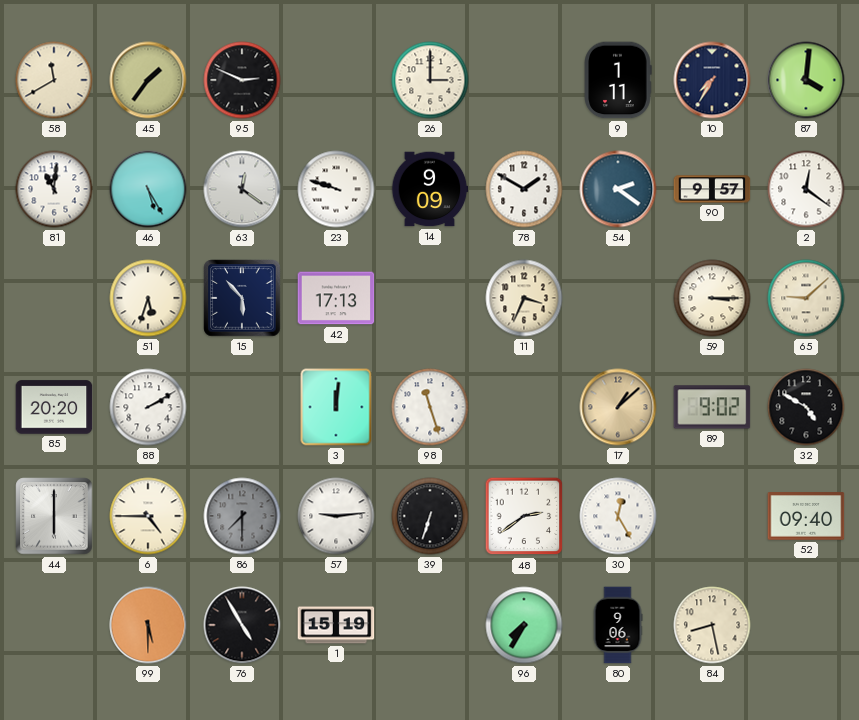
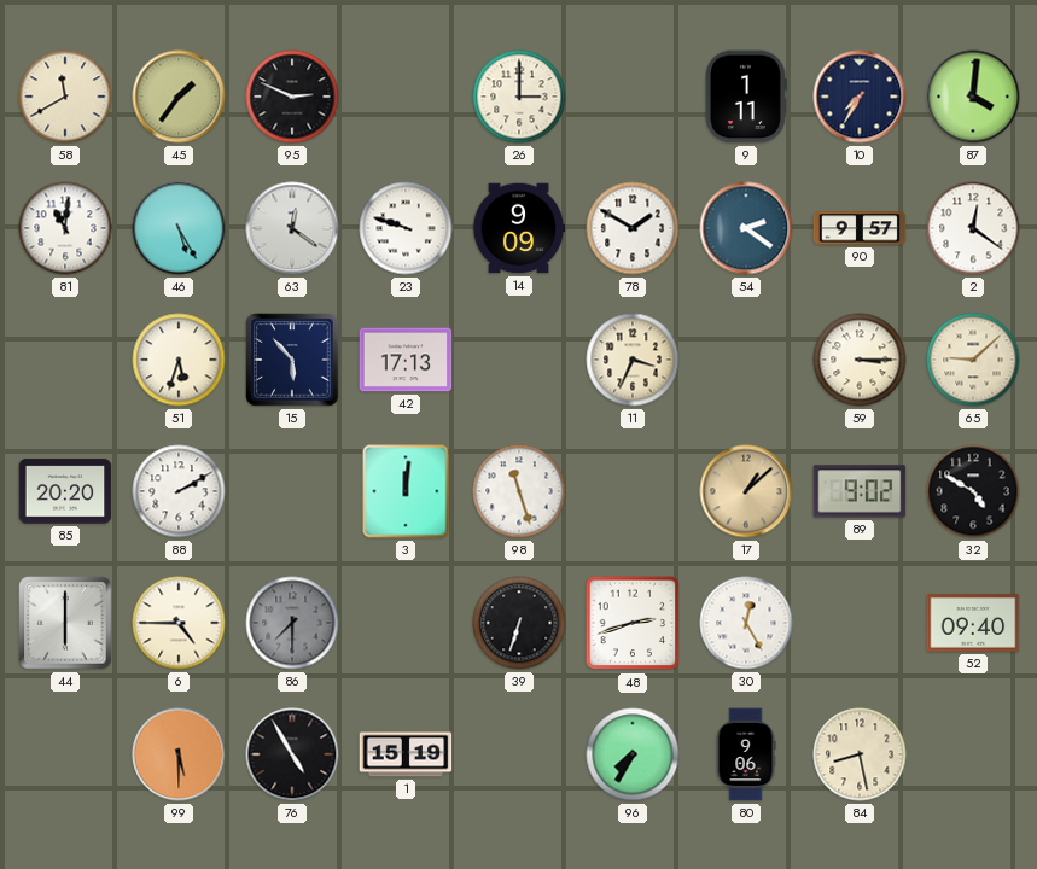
57: 9:14 -> none (336, 516)
48: 2:39 -> 2:42 (633, 623)
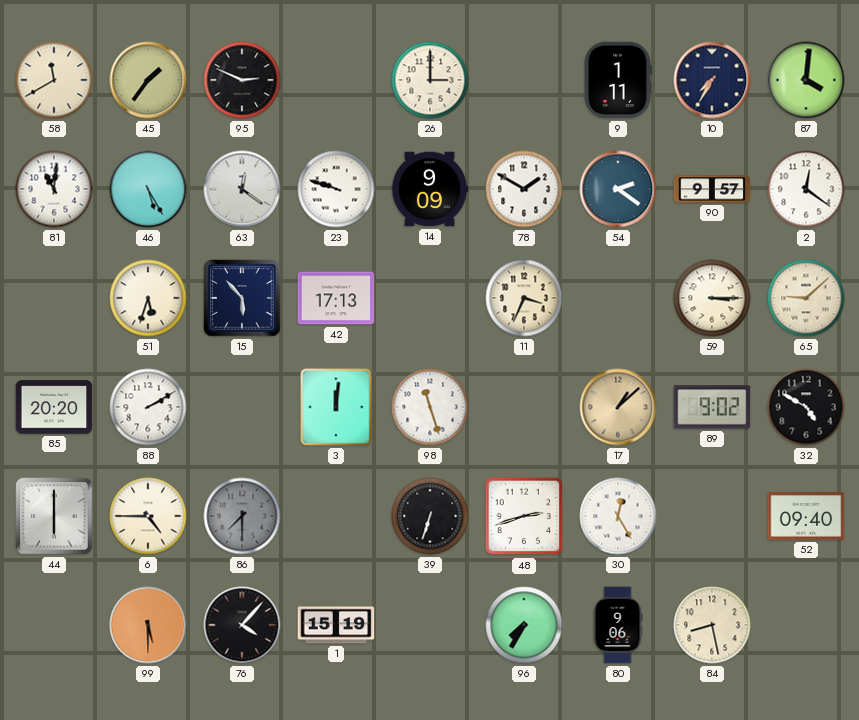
76: 4:55 -> 4:07 (242, 625)
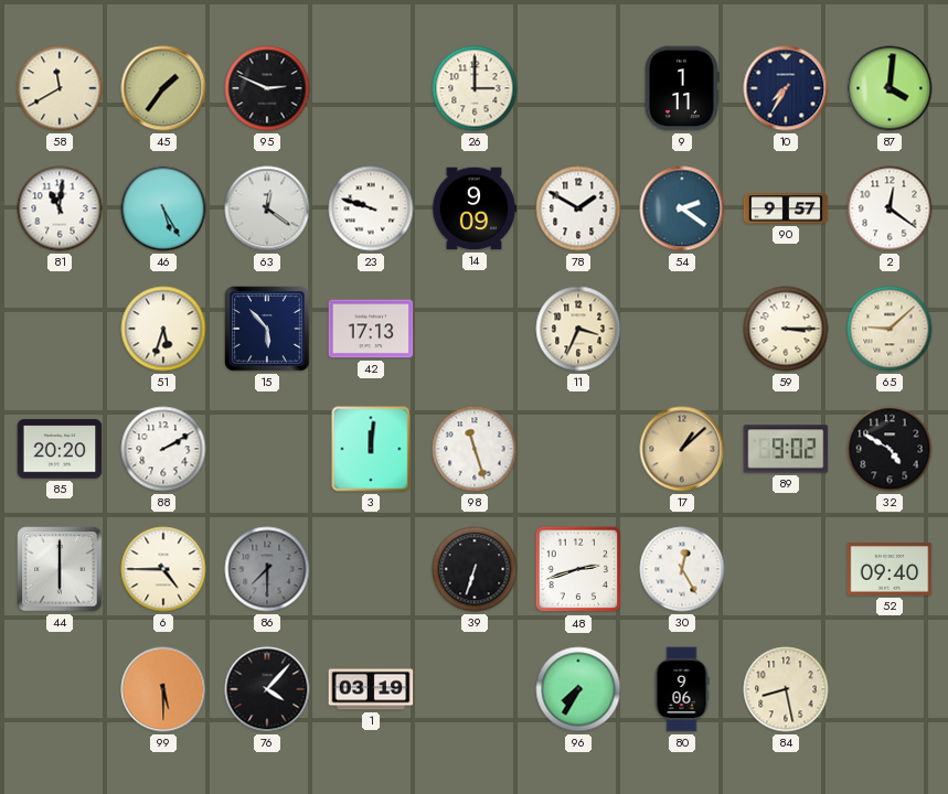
1: 15:19 -> 03:19 (371, 689)
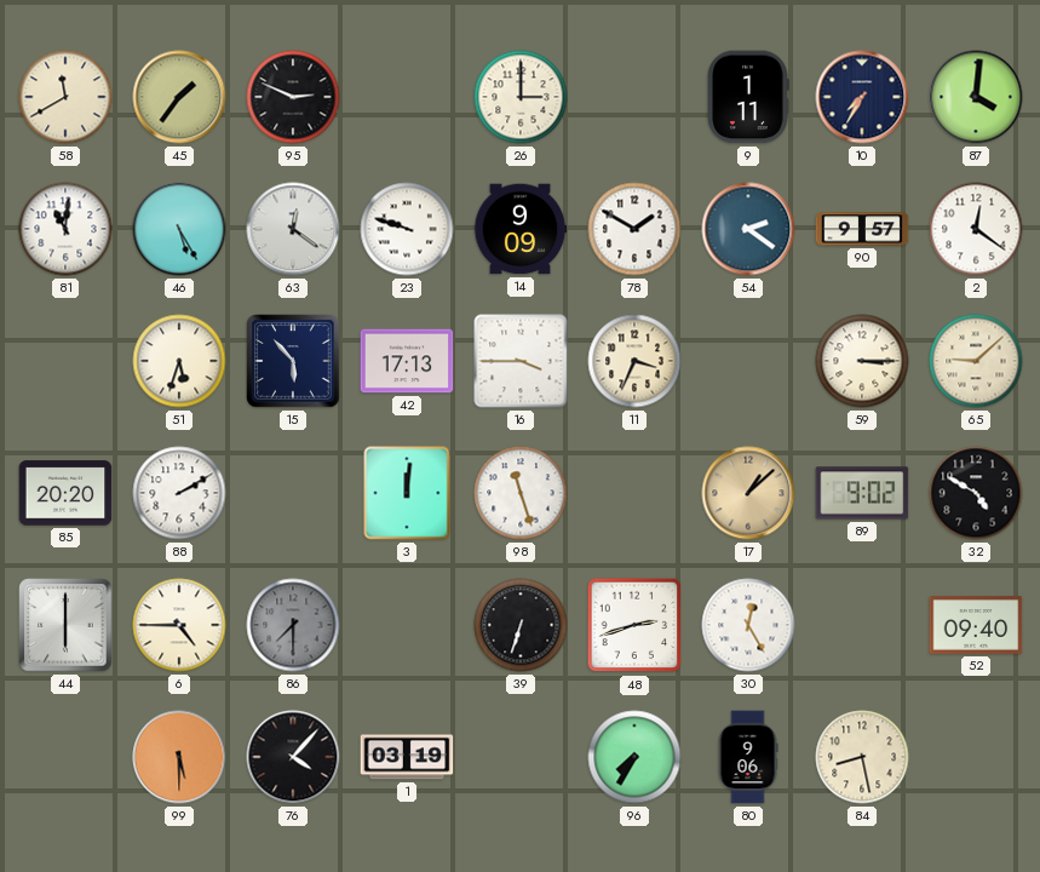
16: none -> 3:45 (521, 361)
